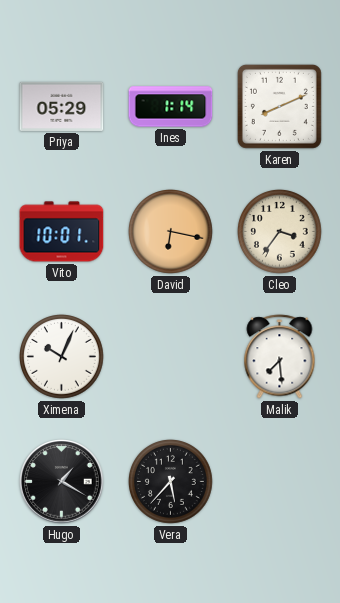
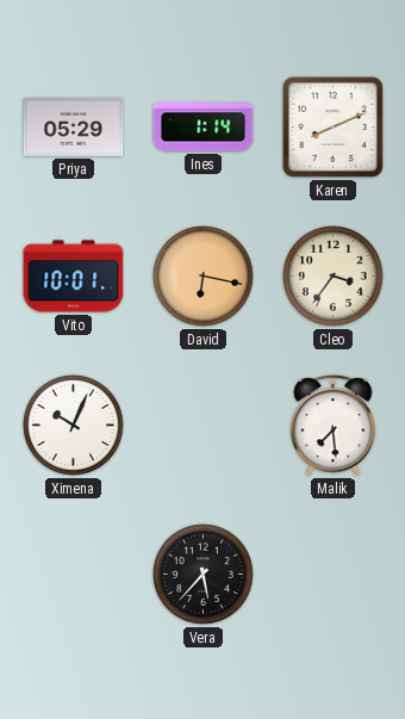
Hugo: 1:20 -> none (62, 482)
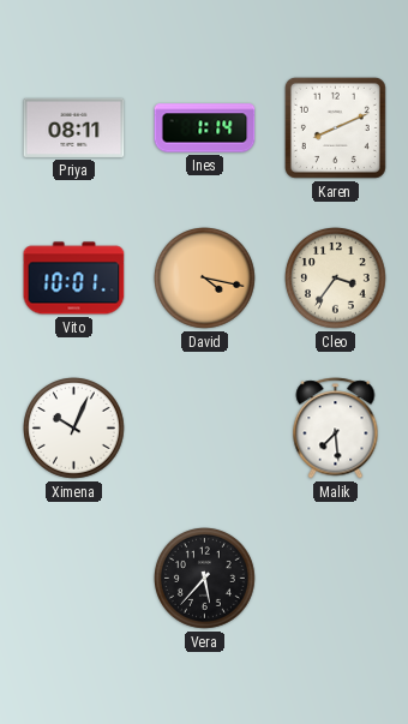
Priya: 05:29 -> 08:11 (74, 127)
David: 6:17 -> 4:17 (205, 279)
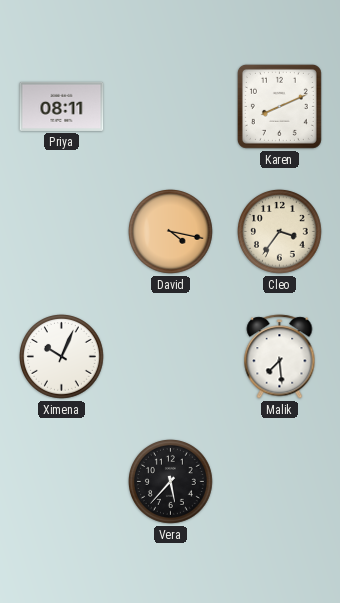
Ines: 1:14 -> none (205, 128)
Vito: 10:01 -> none (74, 279)
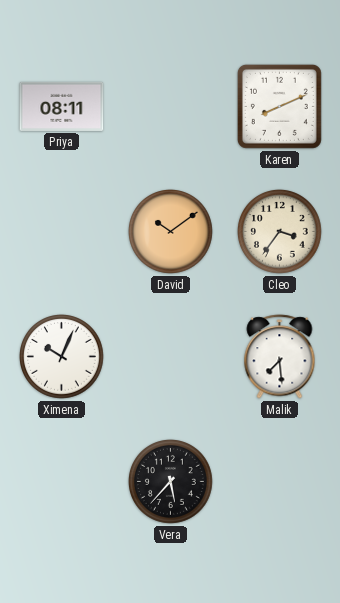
David: 4:17 -> 10:09 (171, 232)
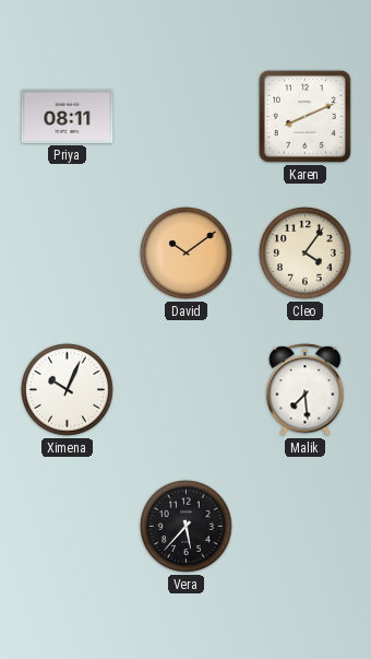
Cleo: 3:36 -> 4:06 (306, 254)
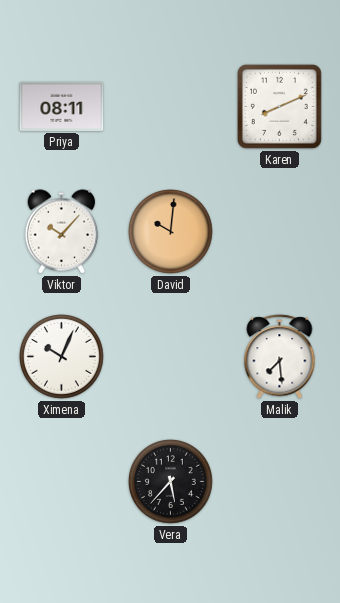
Viktor: none -> 10:07 (62, 232)
David: 10:09 -> 10:01 (171, 232)
Cleo: 4:06 -> none (306, 254)
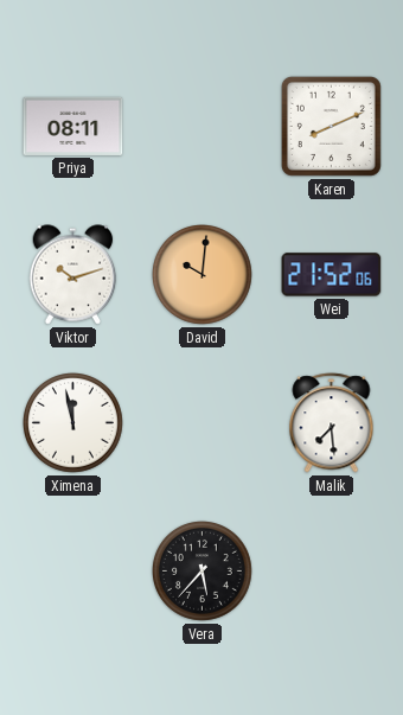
Viktor: 10:07 -> 10:12 (73, 275)
Wei: none -> 21:52 (332, 275)
Ximena: 10:04 -> 11:58 (73, 423)
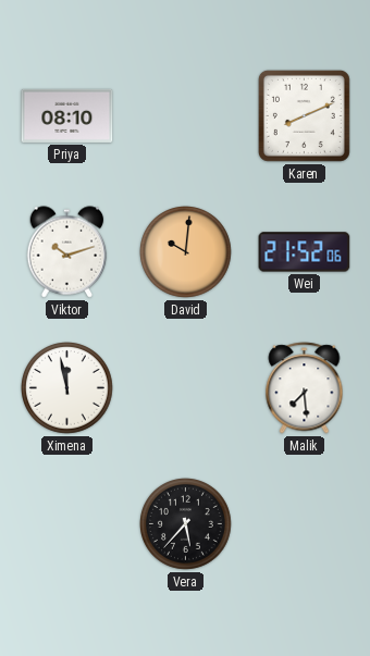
Priya: 08:11 -> 08:10 (67, 115)
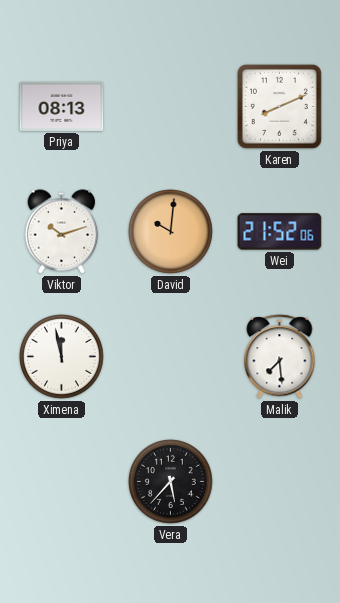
Priya: 08:10 -> 08:13 (62, 106)
